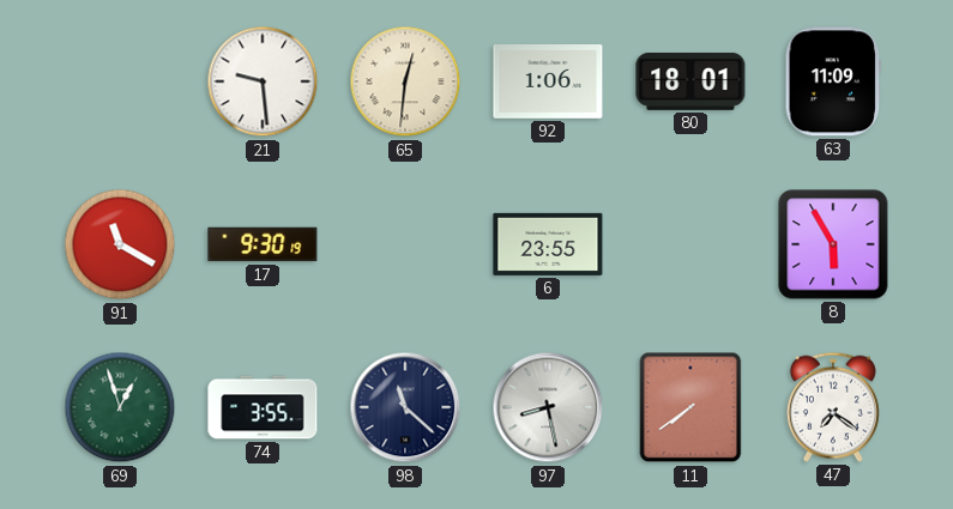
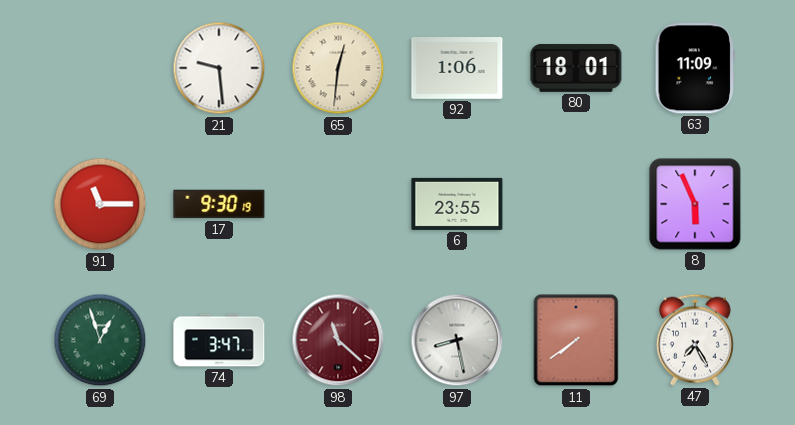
91: 11:20 -> 11:15 (100, 204)
8: 5:55 -> 5:56 (695, 204)
74: 3:55 -> 3:47 (219, 340)
98 dial: navy -> burgundy (338, 340)
47: 7:21 -> 7:25 (695, 340)
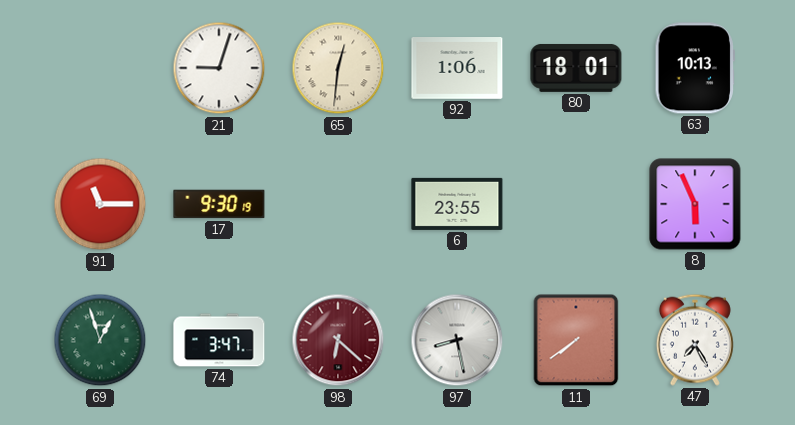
21: 9:29 -> 9:03 (219, 68)
63: 11:09 -> 10:13 (695, 68)
98: 11:22 -> 6:22 (338, 340)
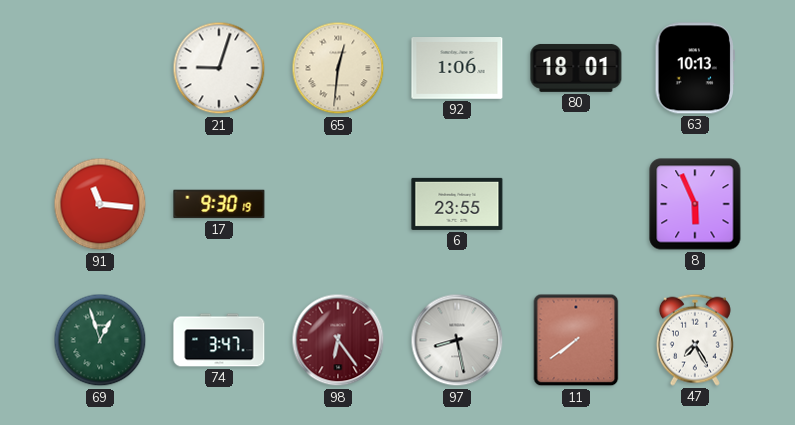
91: 11:15 -> 11:16 (100, 204)
98: 6:22 -> 6:24 (338, 340)
